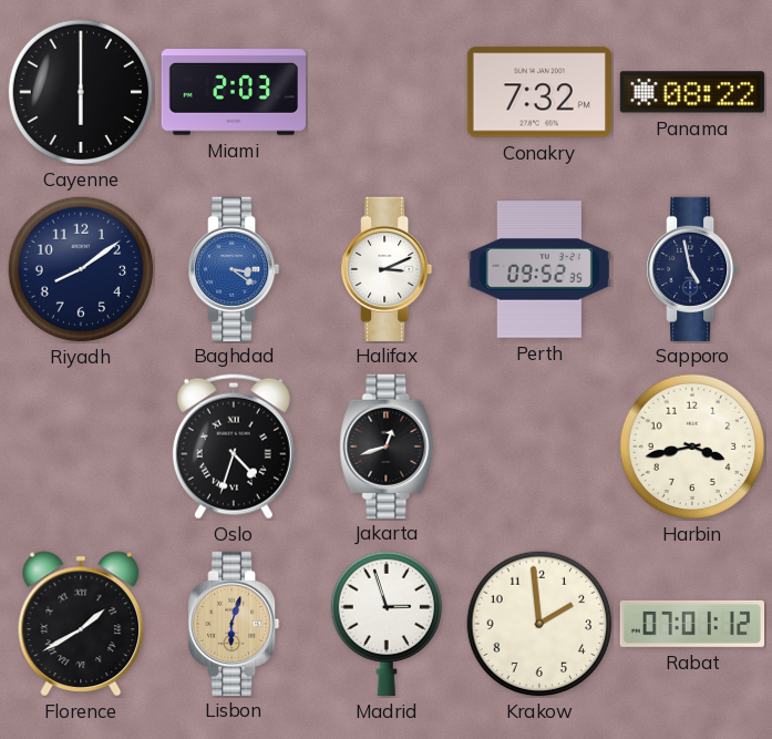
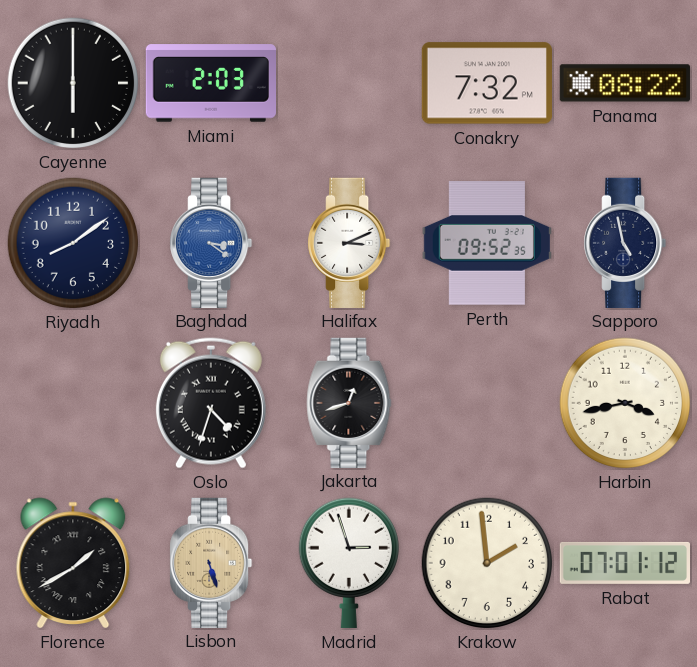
Lisbon: 6:03 -> 5:27 (211, 562)
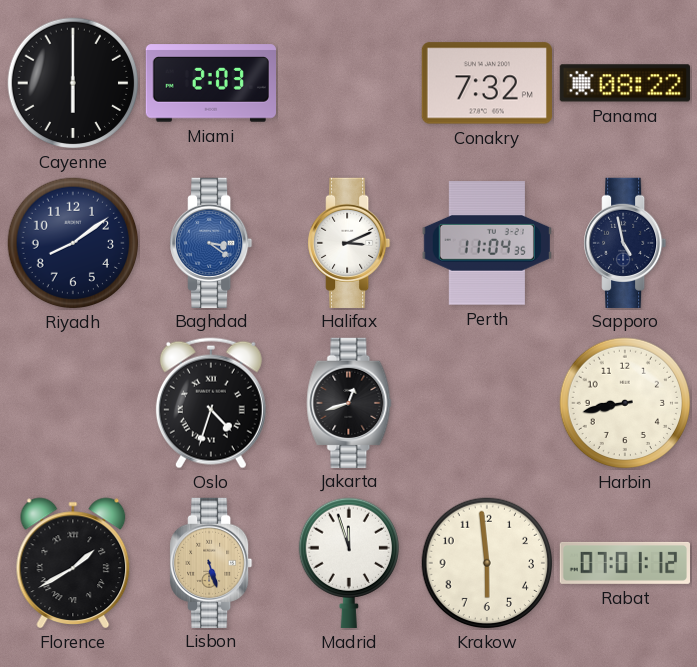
Perth: 09:52 -> 11:04 (487, 243)
Harbin: 3:43 -> 8:43 (625, 403)
Madrid: 2:57 -> 11:57 (348, 563)
Krakow: 1:59 -> 5:59 (487, 563)
